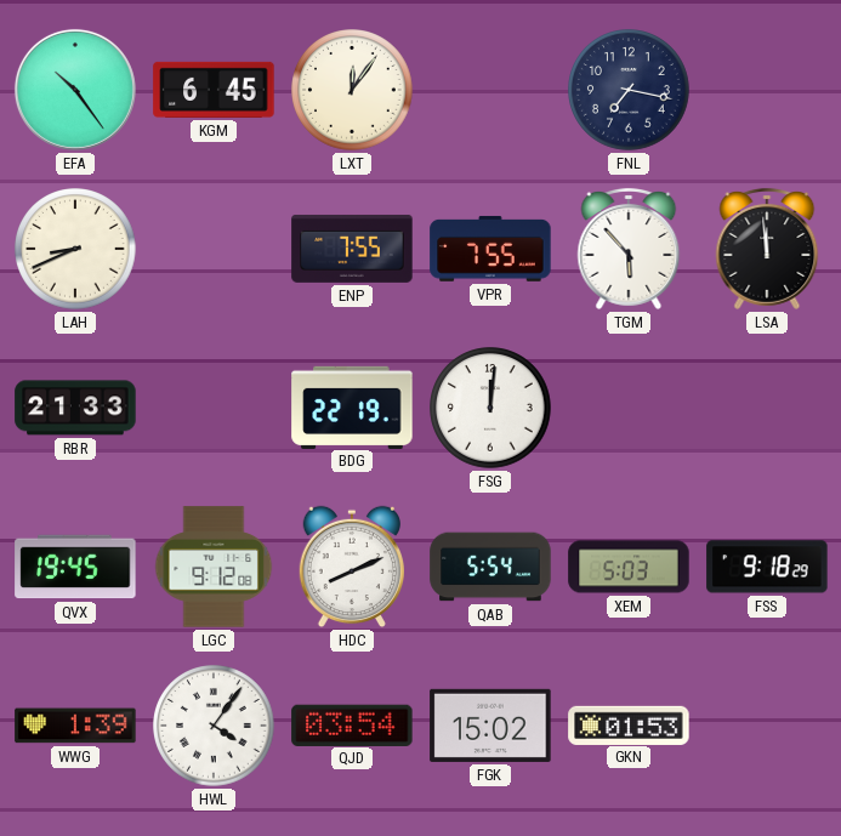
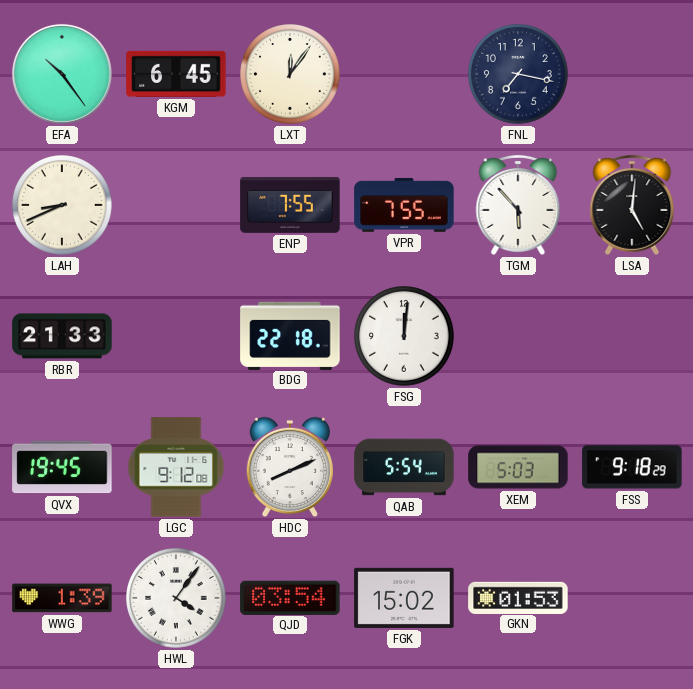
LSA: 11:59 -> 5:01 (632, 205)
BDG: 22:19 -> 22:18 (290, 335)
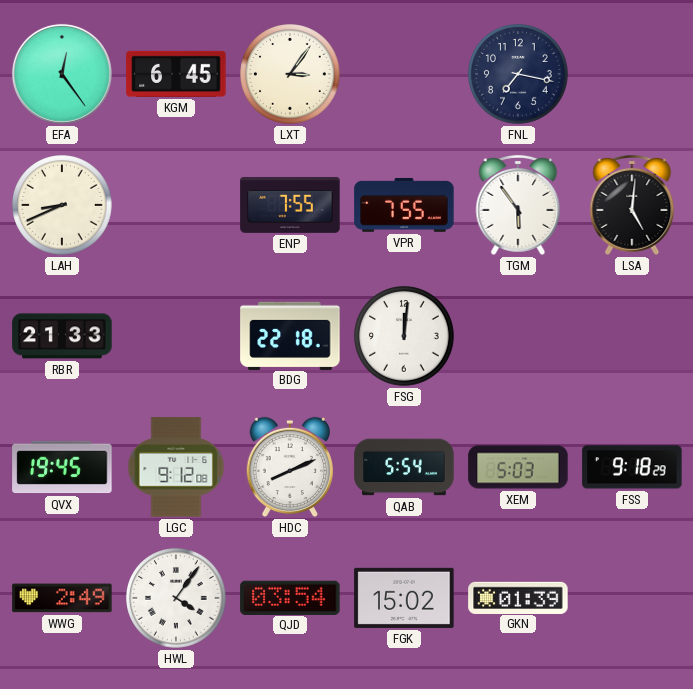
EFA: 10:24 -> 12:24 (62, 74)
LXT: 12:06 -> 3:06 (290, 74)
TGM: 5:53 -> 5:54 (518, 205)
WWG: 1:39 -> 2:49 (62, 598)
GKN: 01:53 -> 01:39 (518, 597)
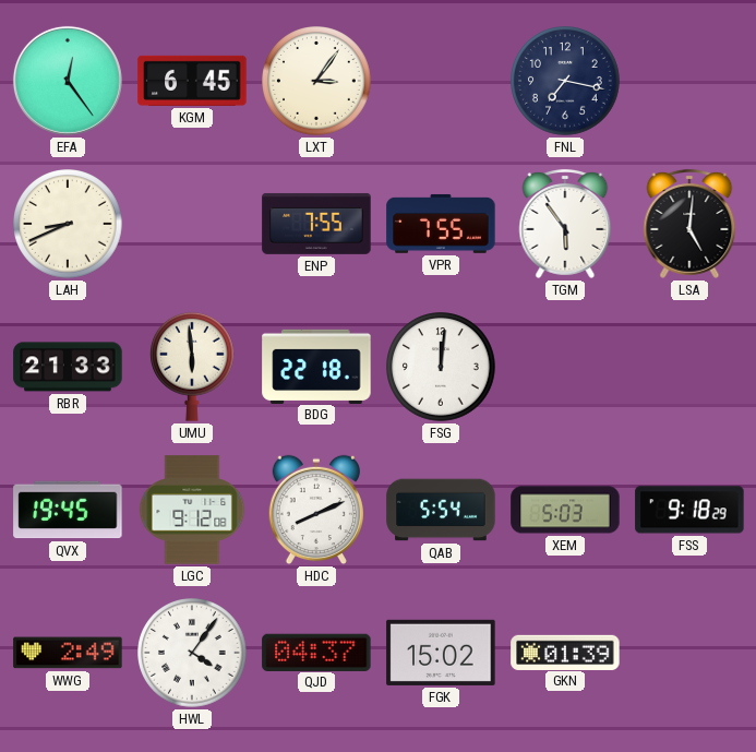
UMU: none -> 5:59 (193, 367)
QJD: 03:54 -> 04:37 (316, 652)
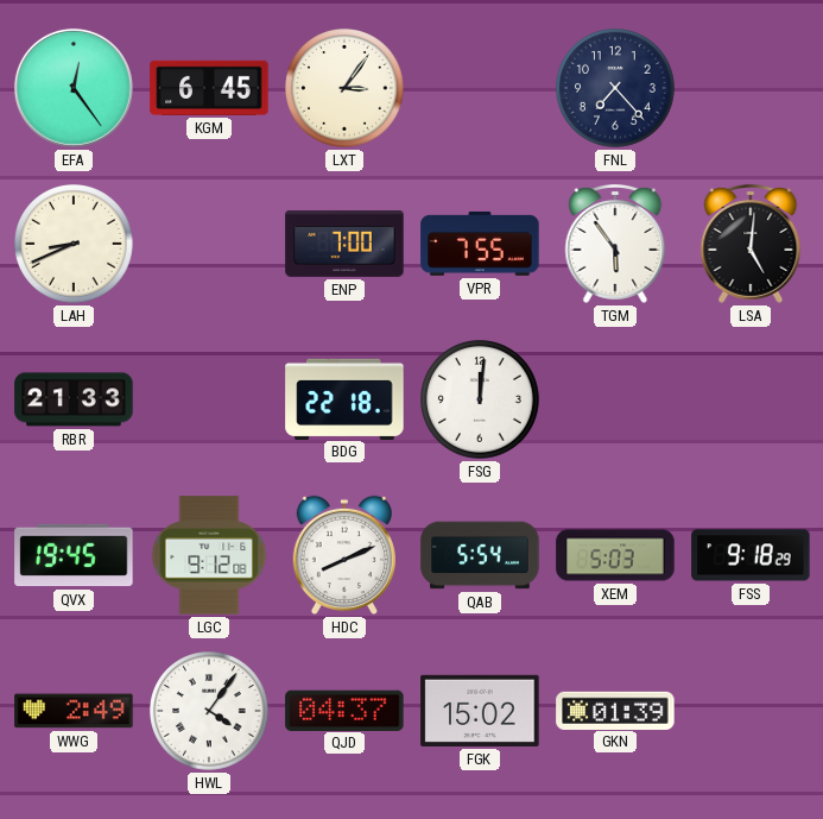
FNL: 7:17 -> 7:23 (615, 88)
ENP: 7:55 -> 7:00 (344, 244)
UMU: 5:59 -> none (193, 367)
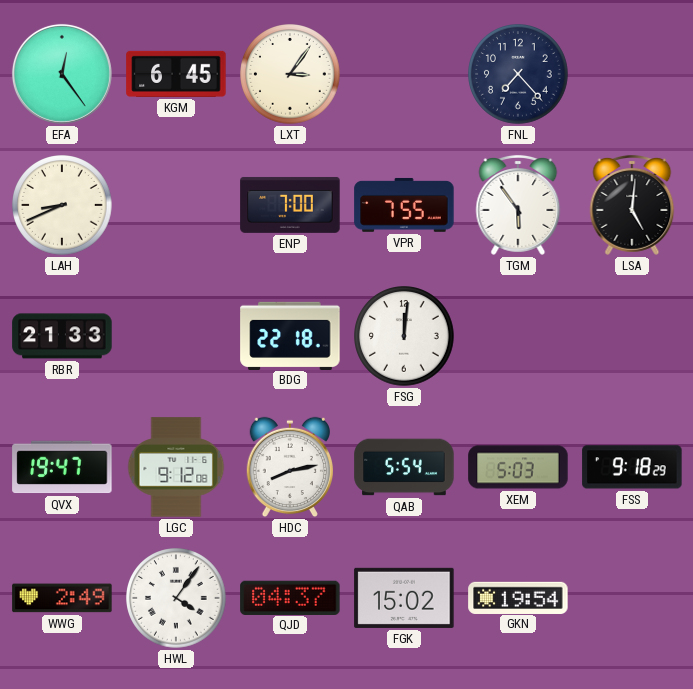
QVX: 19:45 -> 19:47 (62, 467)
HDC: 8:11 -> 8:13 (289, 467)
GKN: 01:39 -> 19:54 (518, 597)
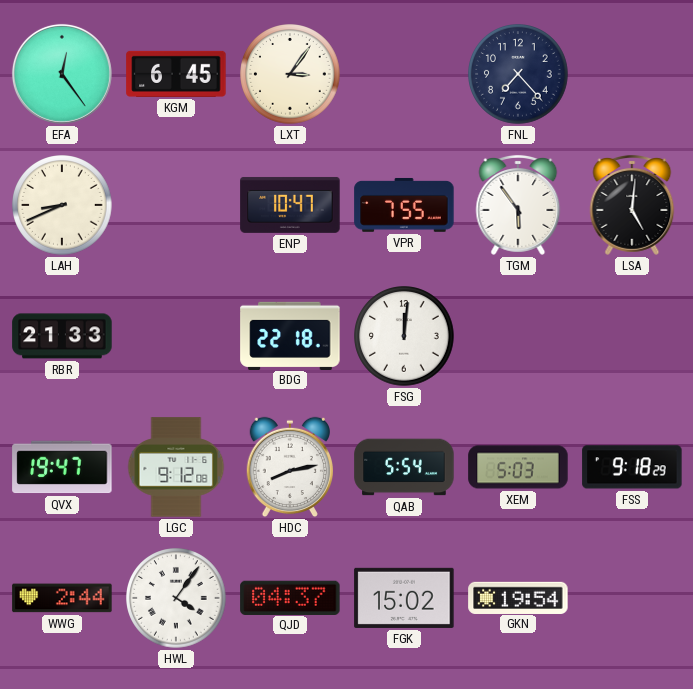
ENP: 7:00 -> 10:47 (290, 205)
WWG: 2:49 -> 2:44 (62, 598)
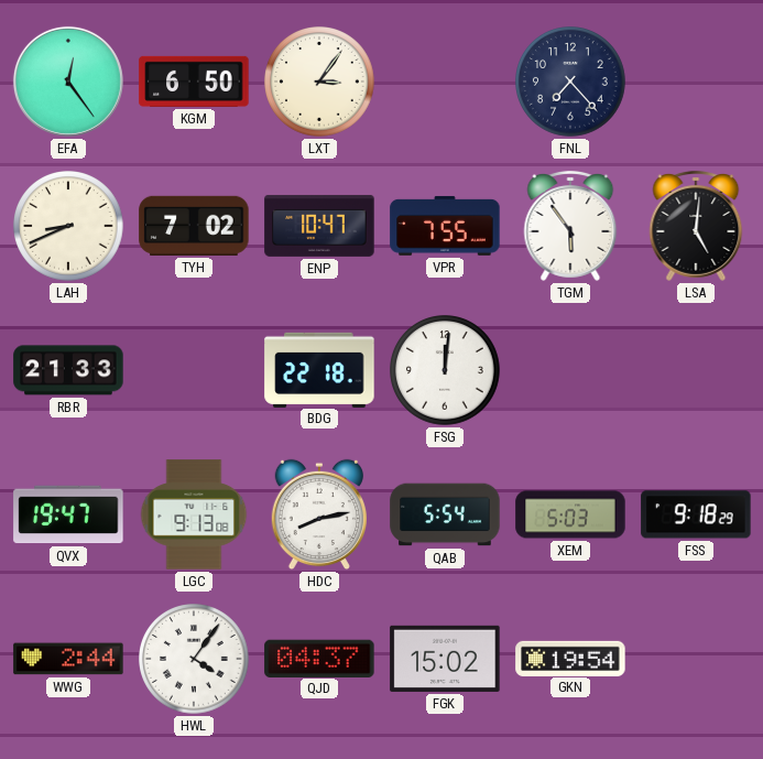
KGM: 6:45 -> 6:50 (194, 82)
TYH: none -> 7:02 (194, 226)
LGC: 9:12 -> 9:13 (194, 514)
